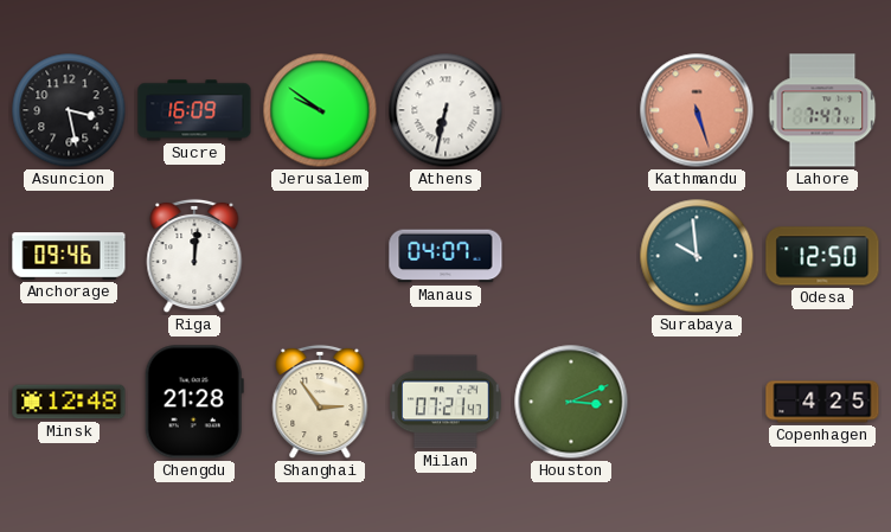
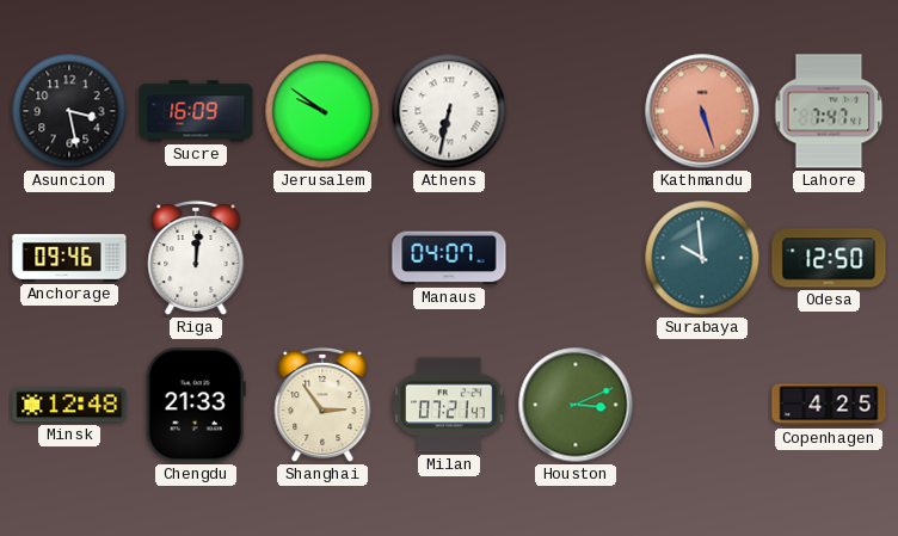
Chengdu: 21:28 -> 21:33 (196, 405)
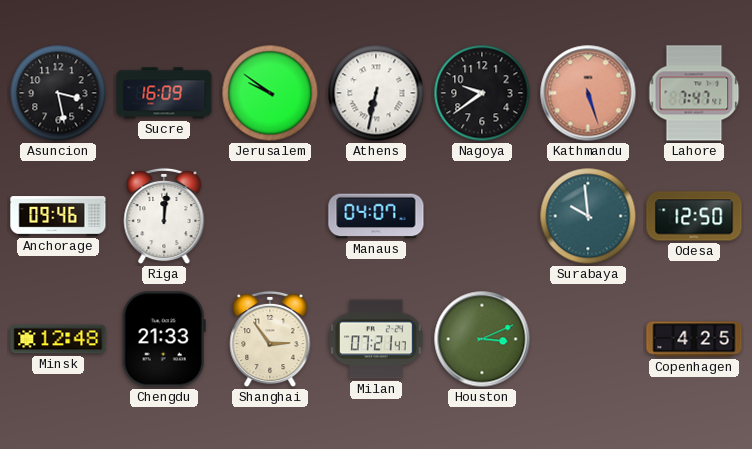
Nagoya: none -> 9:39 (482, 93)
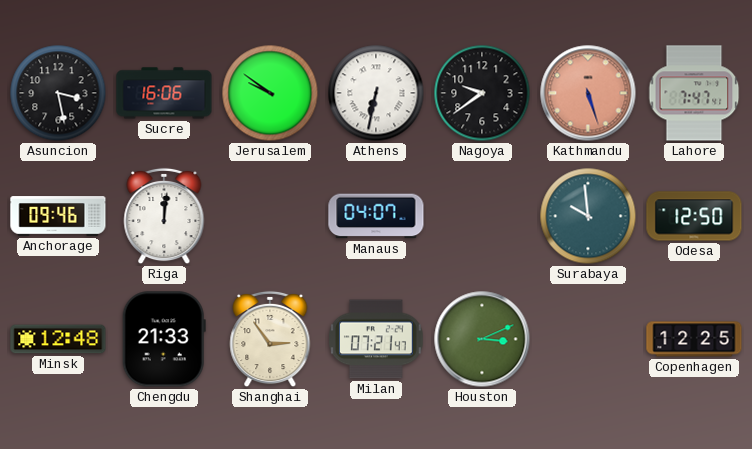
Sucre: 16:09 -> 16:06 (164, 93)
Copenhagen: 4:25 -> 12:25 (694, 339)
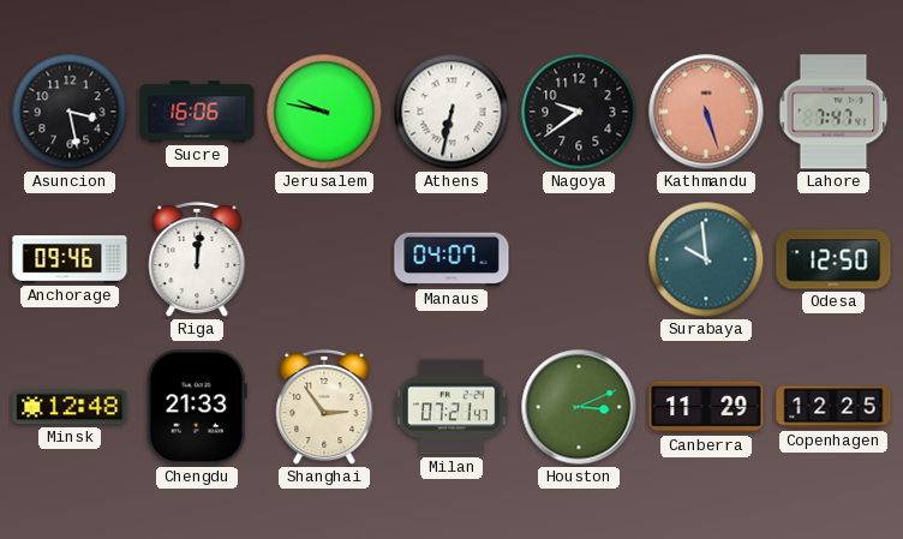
Jerusalem: 9:51 -> 9:47 (324, 112)
Canberra: none -> 11:29 (706, 407)
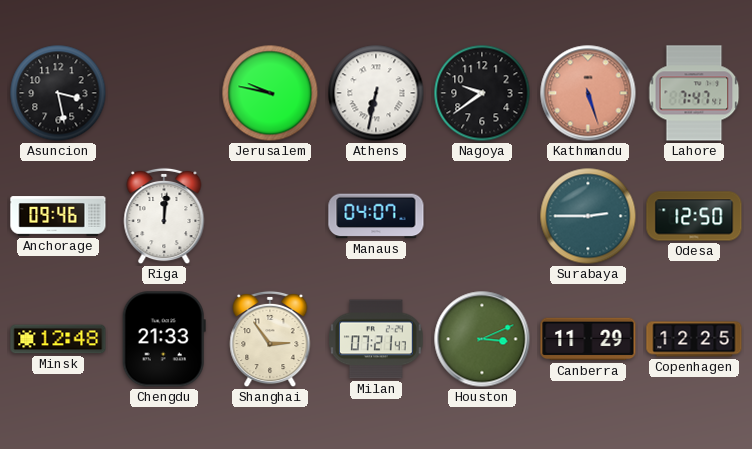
Sucre: 16:06 -> none (197, 112)
Surabaya: 9:59 -> 2:45 (588, 216)
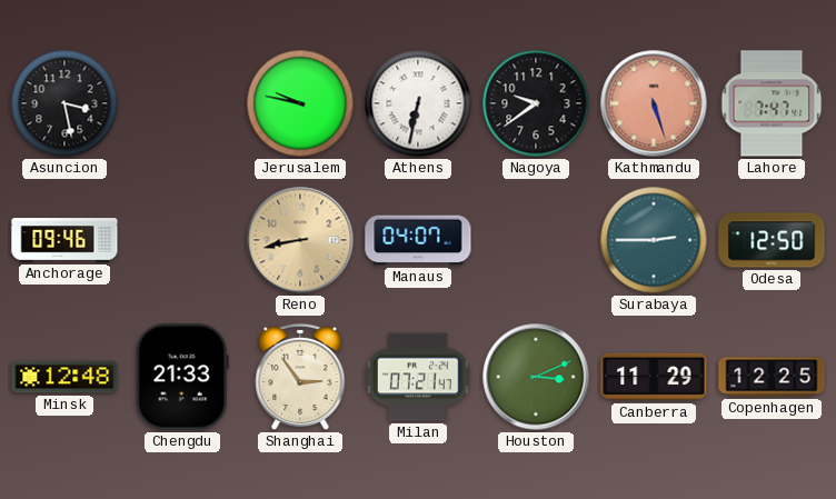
Riga: 12:01 -> none (164, 216)
Reno: none -> 8:43 (300, 240)
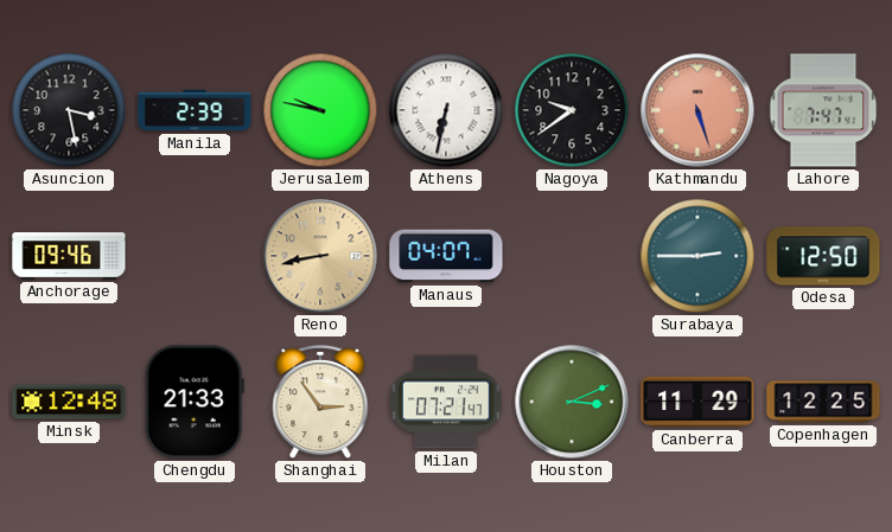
Manila: none -> 2:39 (195, 110)
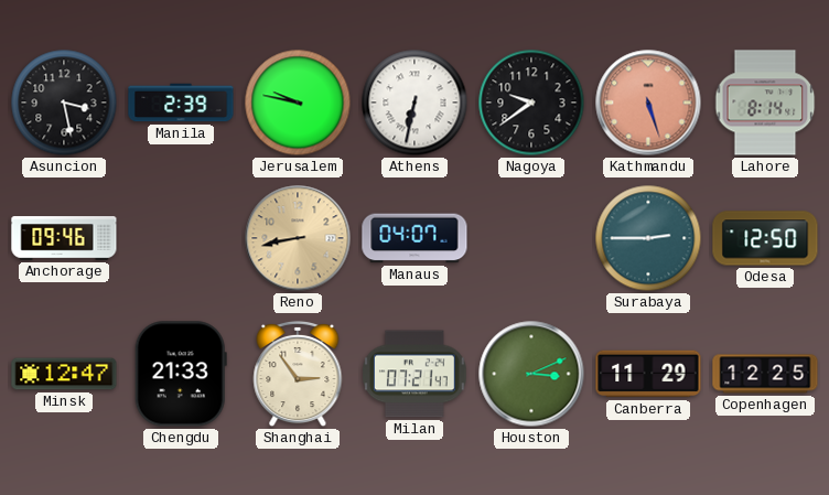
Lahore: 7:47 -> 8:14 (765, 103)
Minsk: 12:48 -> 12:47 (64, 374)
